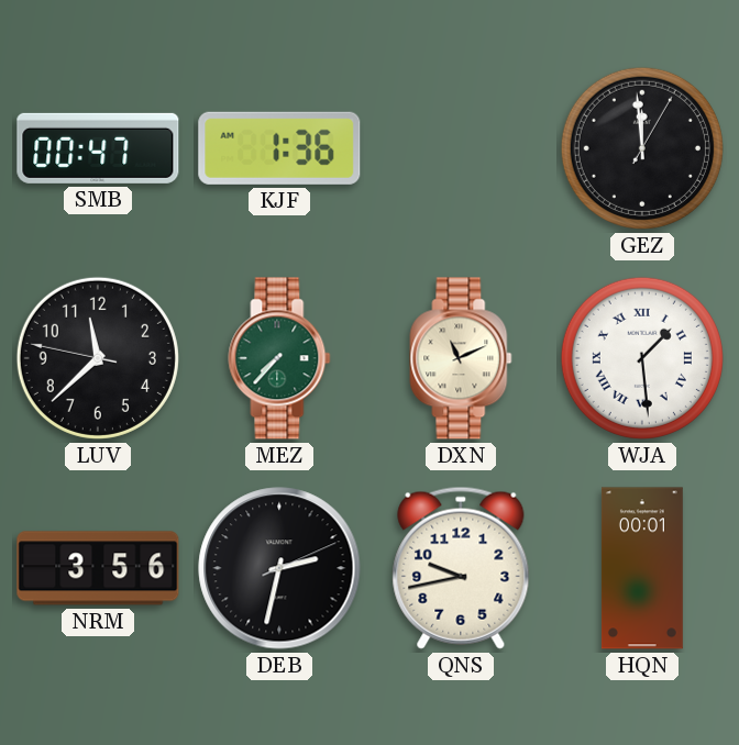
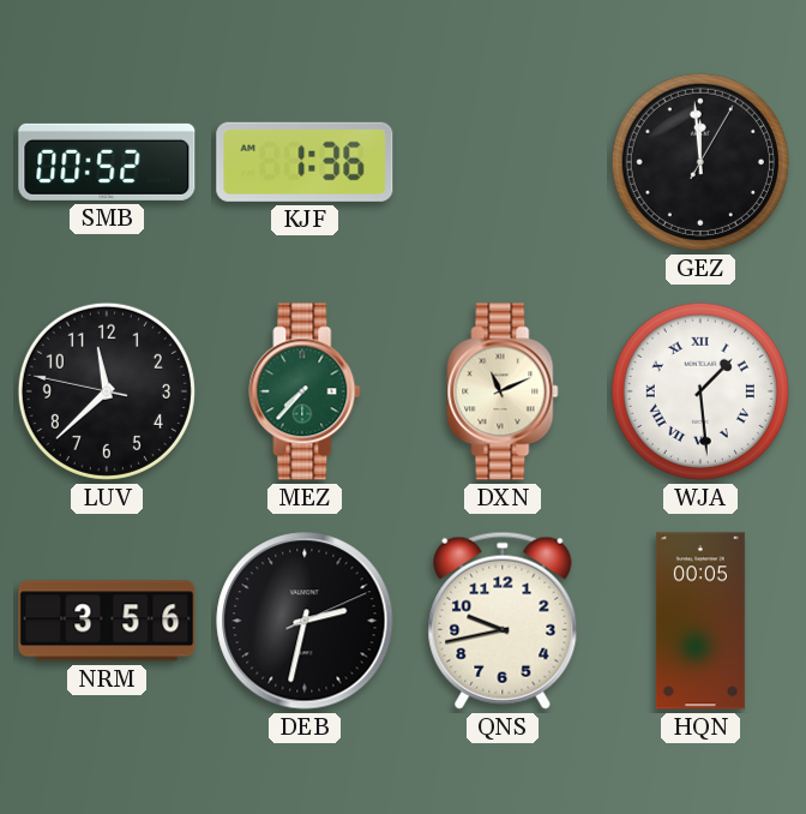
SMB: 00:47 -> 00:52 (107, 162)
HQN: 00:01 -> 00:05 (700, 621)
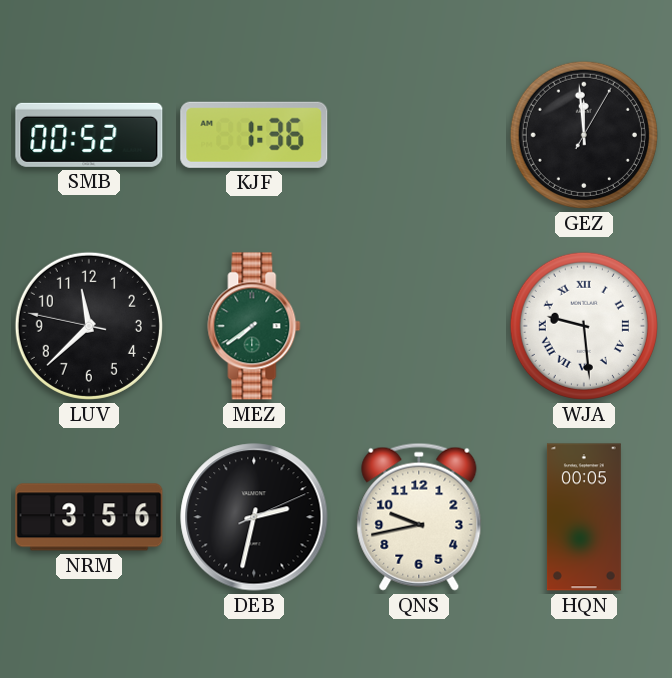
MEZ: 7:37 -> 7:39 (254, 326)
DXN: 11:11 -> none (503, 391)
WJA: 1:29 -> 9:29 (584, 326)
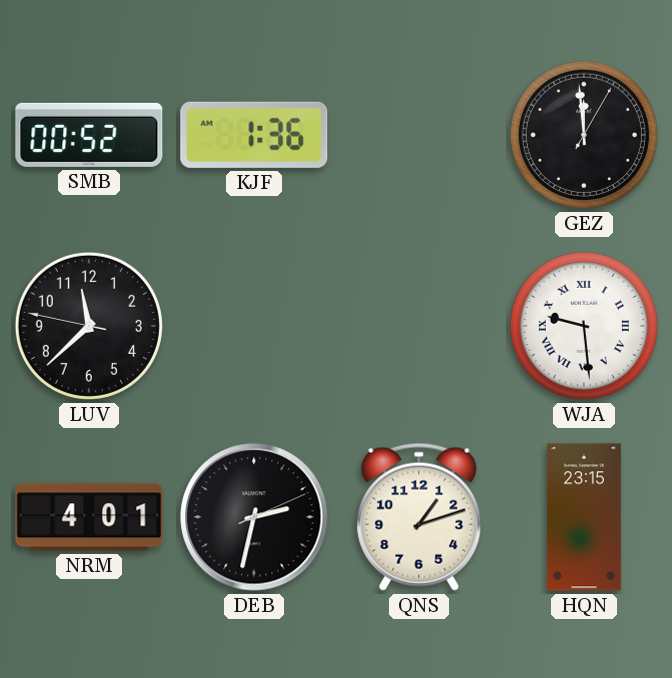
MEZ: 7:39 -> none (254, 326)
NRM: 3:56 -> 4:01 (89, 517)
QNS: 9:43 -> 1:12 (419, 517)
HQN: 00:05 -> 23:15 (584, 517)
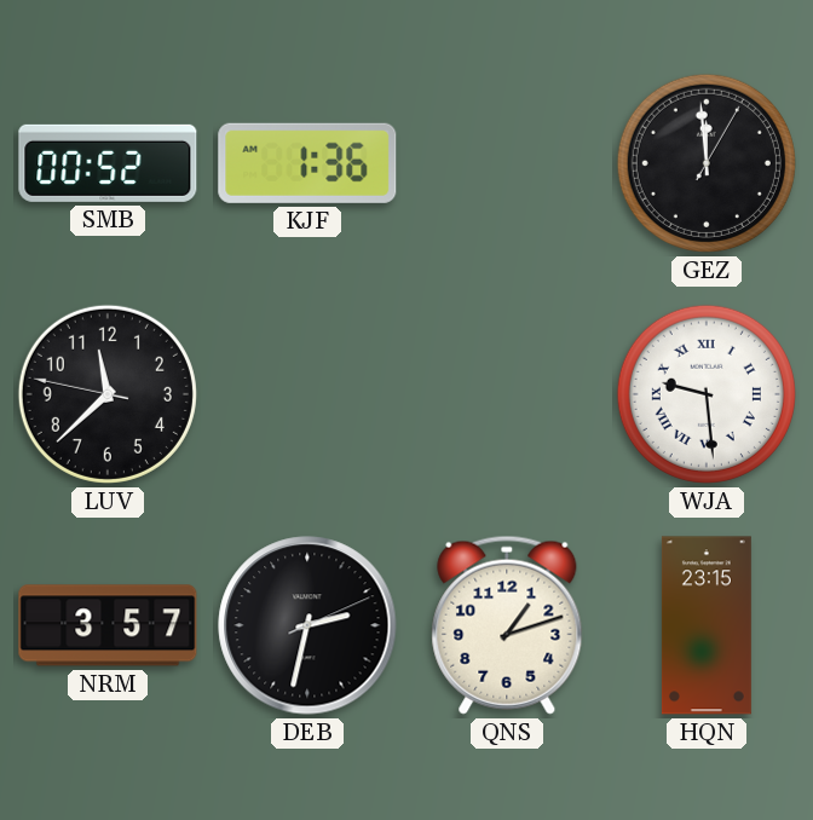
NRM: 4:01 -> 3:57 (108, 625)
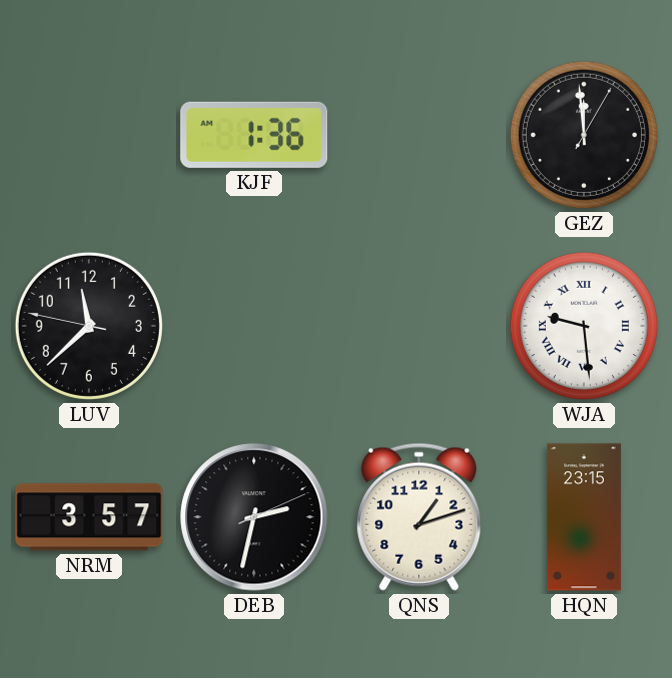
SMB: 00:52 -> none (108, 163)
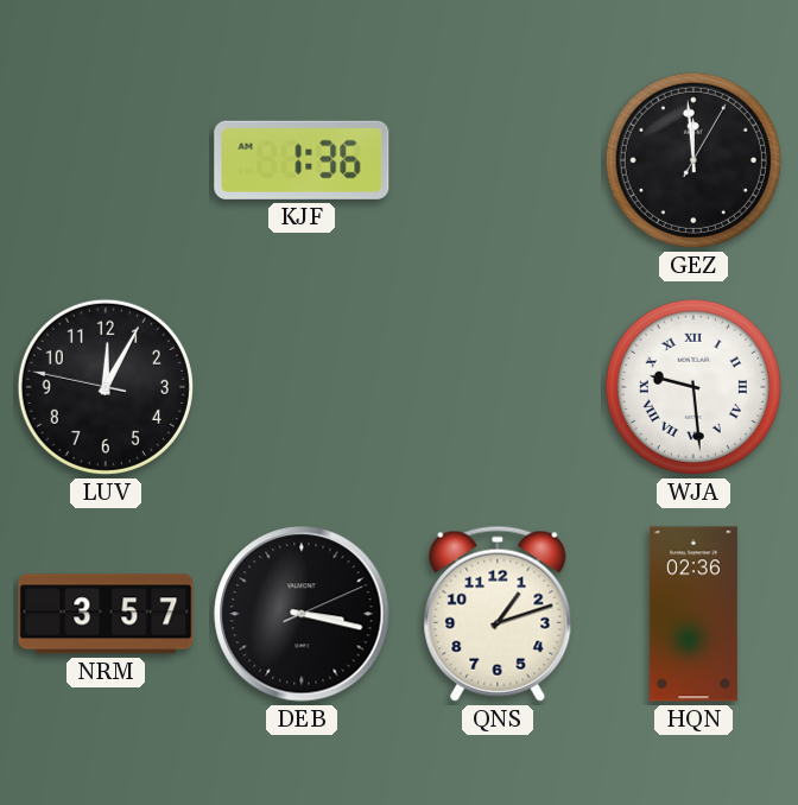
LUV: 11:37 -> 12:04 (106, 387)
DEB: 2:32 -> 3:17 (302, 614)
HQN: 23:15 -> 02:36 (693, 614)
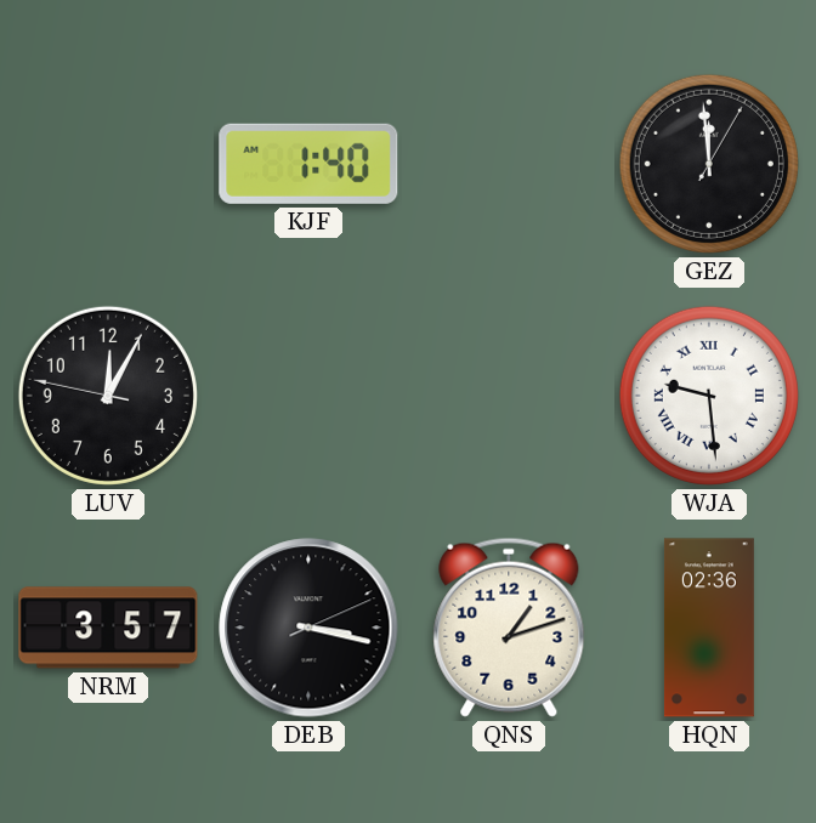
KJF: 1:36 -> 1:40 (308, 164)
